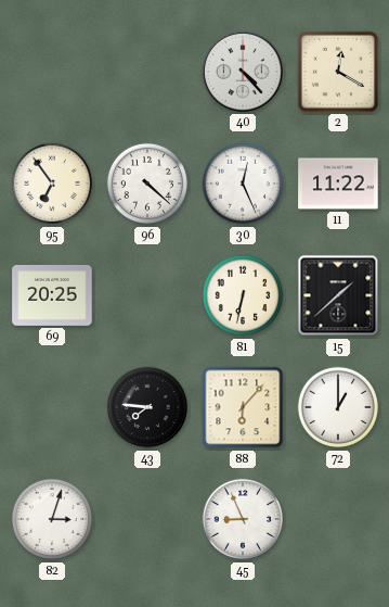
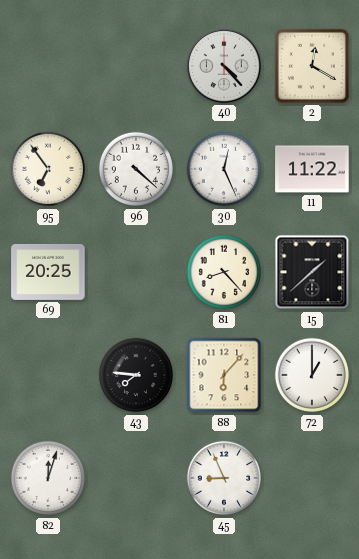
81: 6:32 -> 8:23 (224, 272)
82: 3:03 -> 12:03 (48, 478)
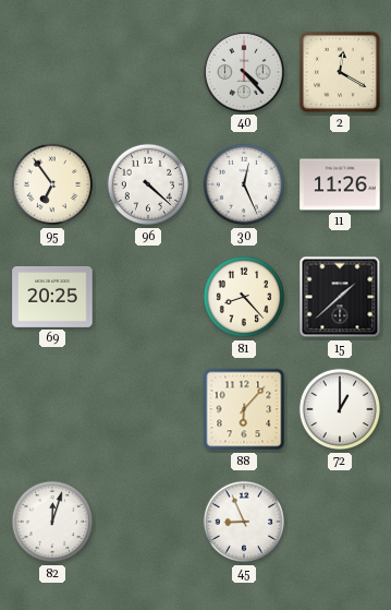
11: 11:22 -> 11:26 (340, 184)
43: 7:46 -> none (136, 375)
